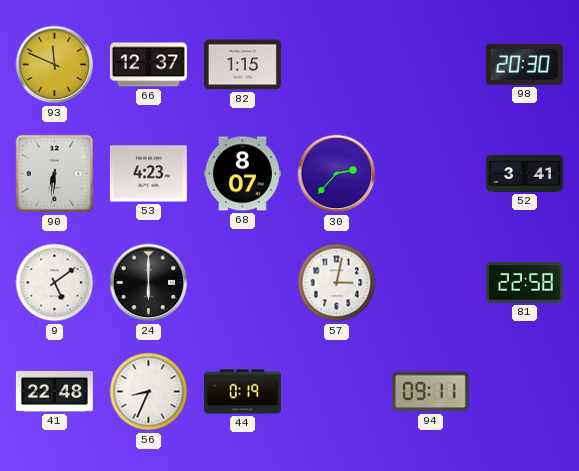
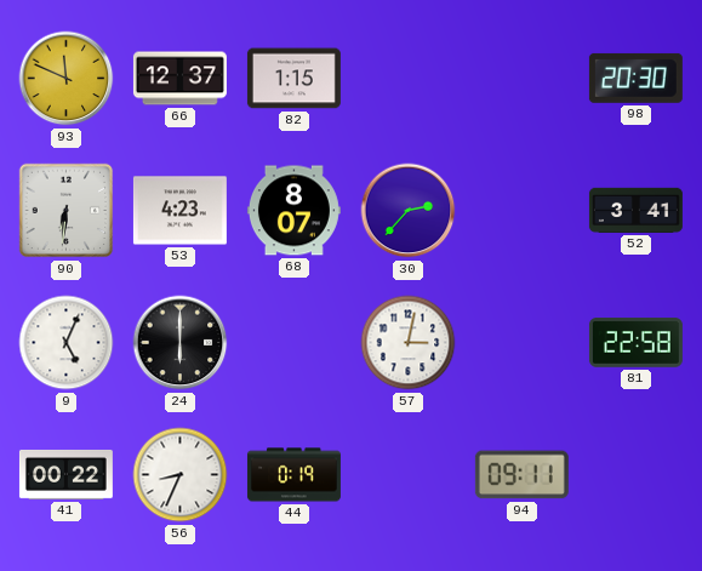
9: 5:09 -> 5:04 (67, 343)
41: 22:48 -> 00:22 (65, 474)
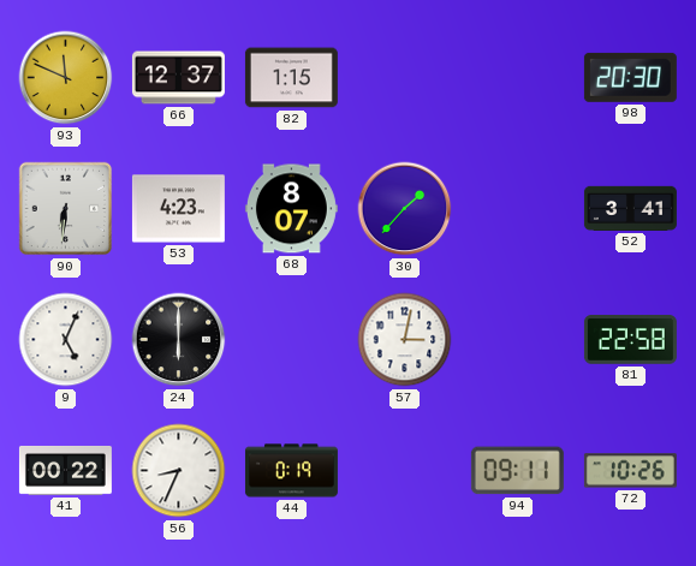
30: 2:37 -> 1:37 (405, 209)
72: none -> 10:26 (630, 471)
